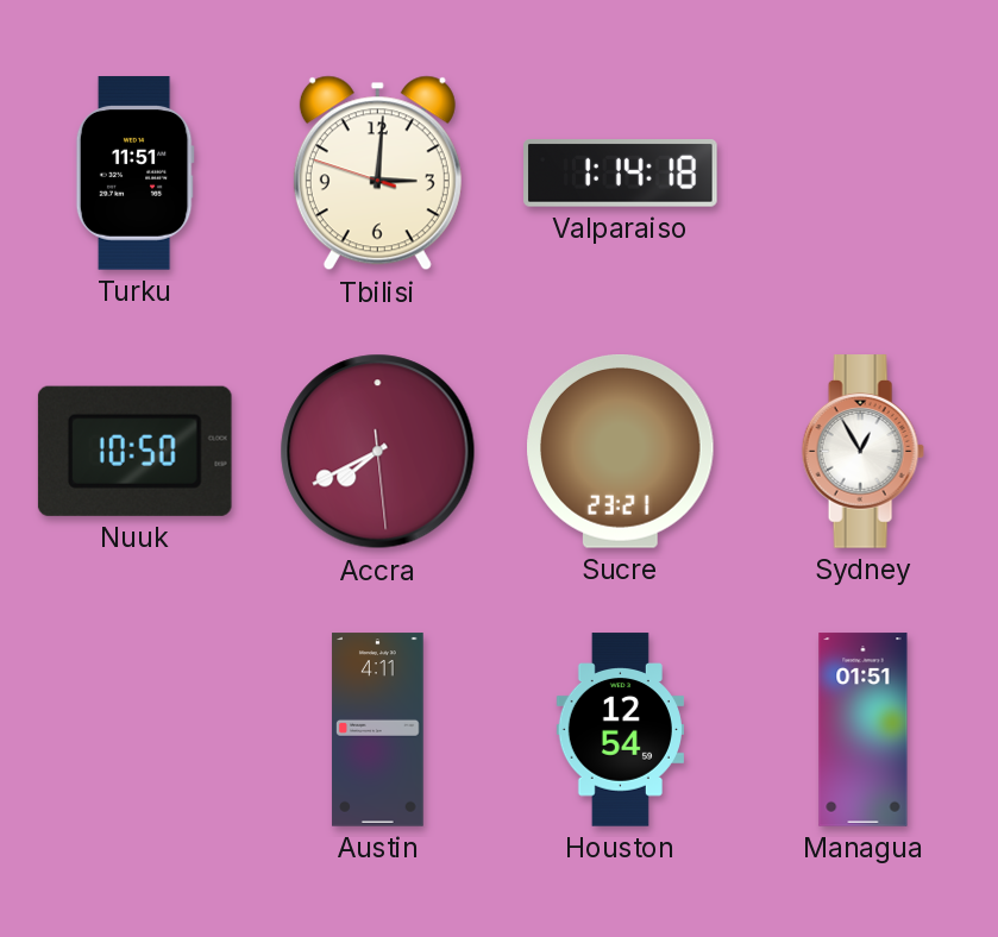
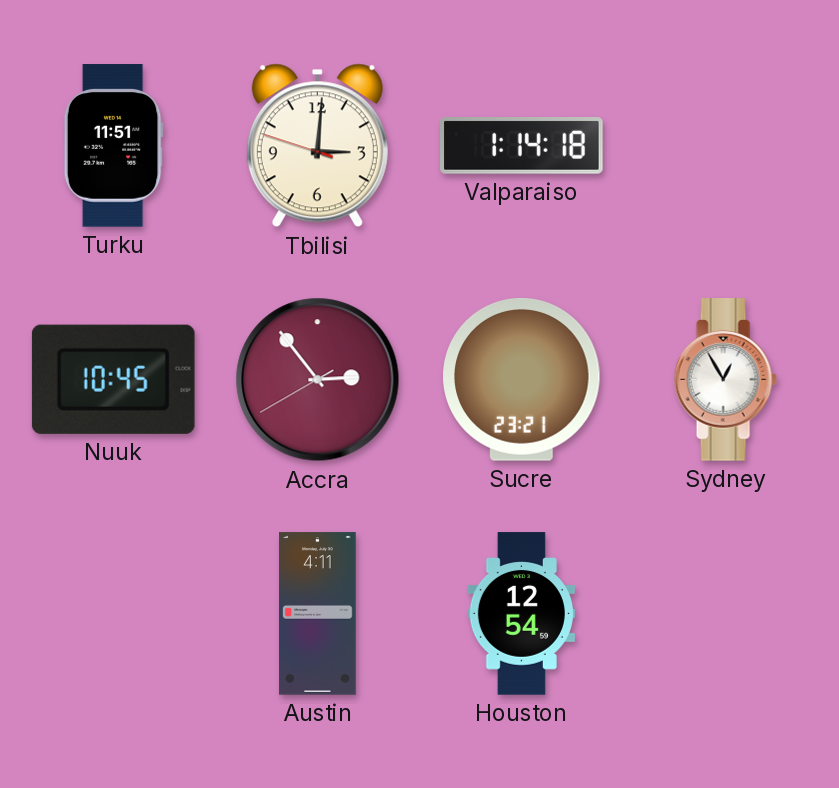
Nuuk: 10:50 -> 10:45 (113, 379)
Accra: 7:40 -> 2:53 (318, 380)
Managua: 01:51 -> none (864, 730)
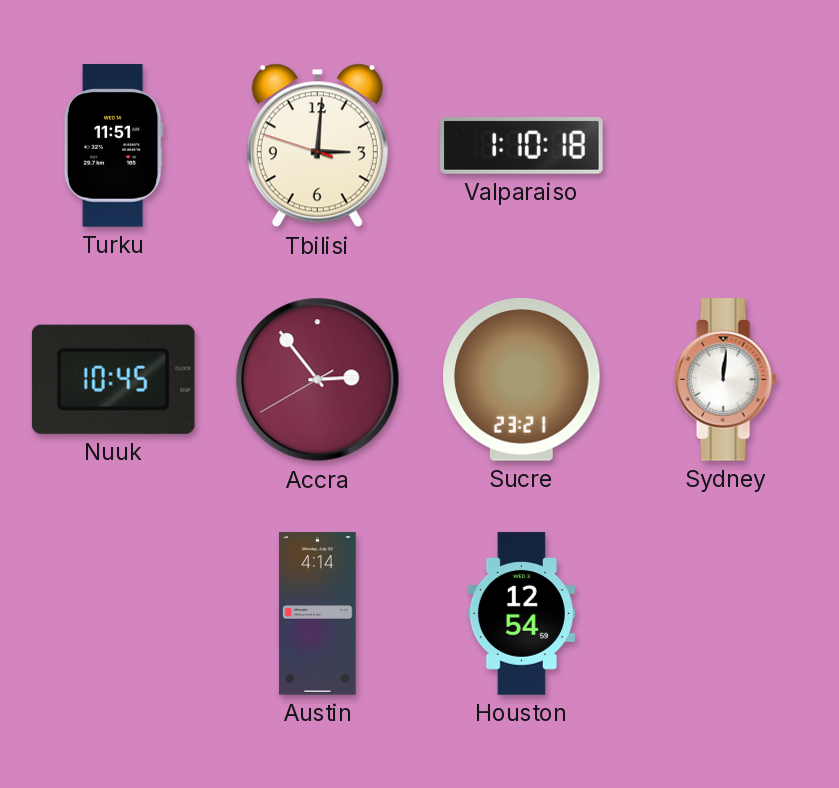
Valparaiso: 1:14 -> 1:10 (522, 146)
Sydney: 12:55 -> 12:01 (725, 380)
Austin: 4:11 -> 4:14 (318, 614)
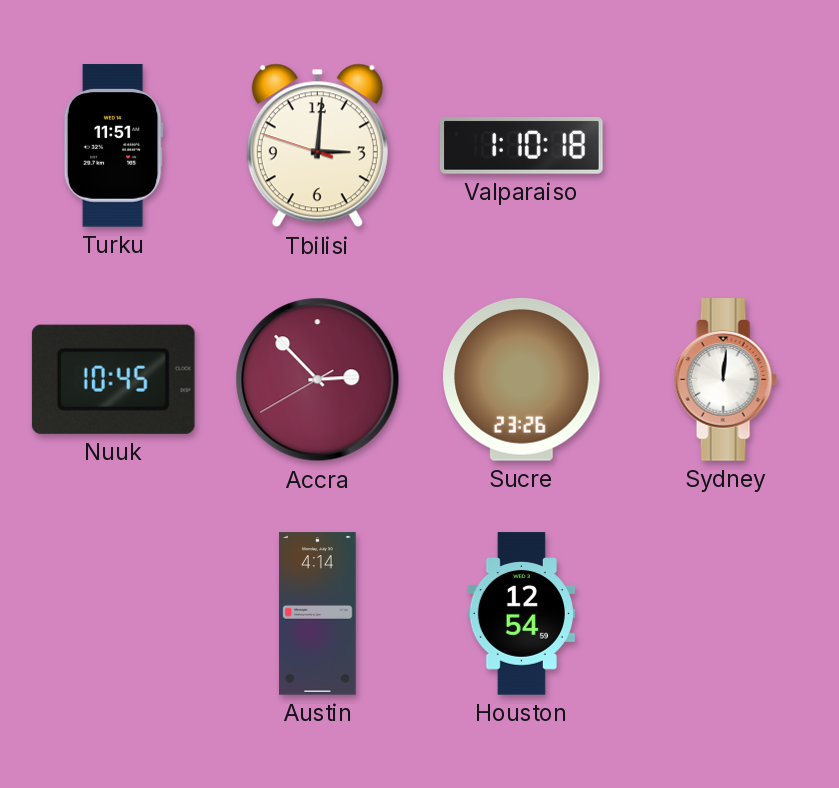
Accra: 2:53 -> 2:52 (318, 380)
Sucre: 23:21 -> 23:26 (522, 380)
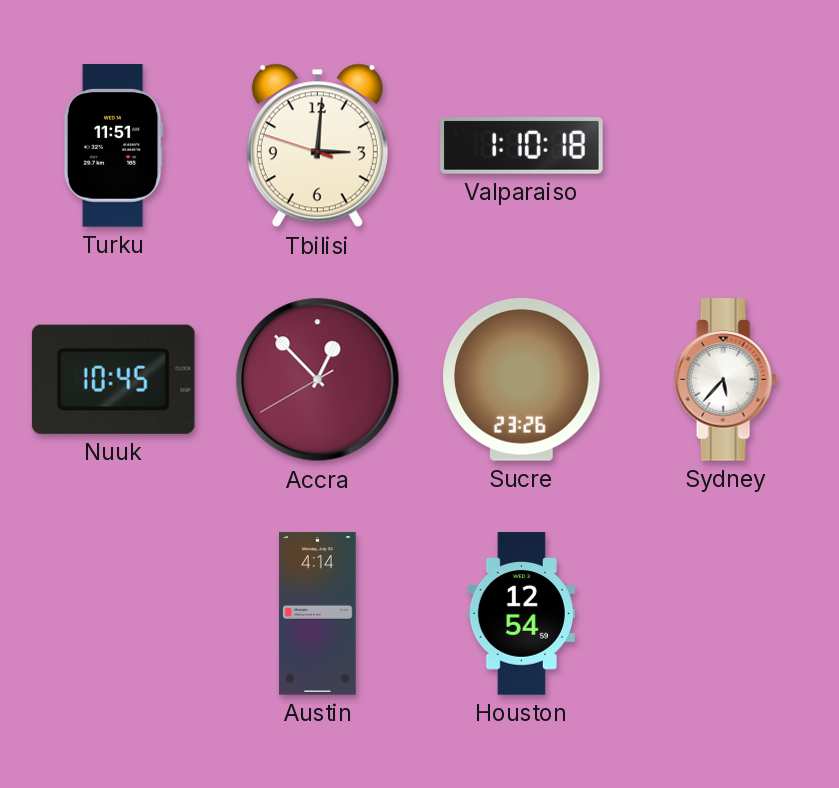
Accra: 2:52 -> 12:52 (318, 380)
Sydney: 12:01 -> 5:37 (725, 380)
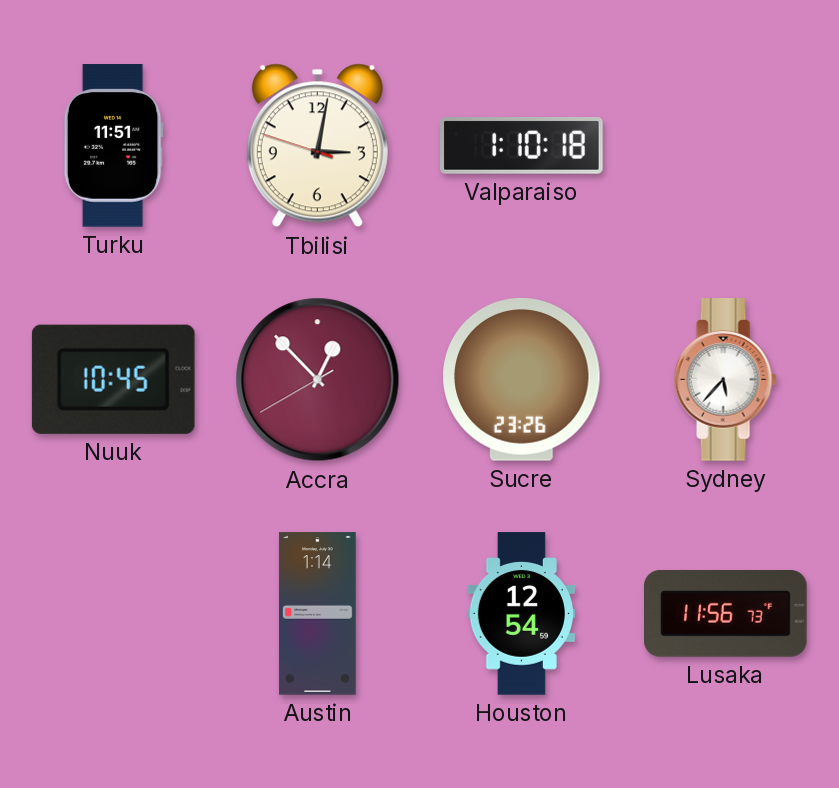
Tbilisi: 3:00 -> 3:01 (317, 146)
Austin: 4:14 -> 1:14 (318, 614)
Lusaka: none -> 11:56 (726, 614)
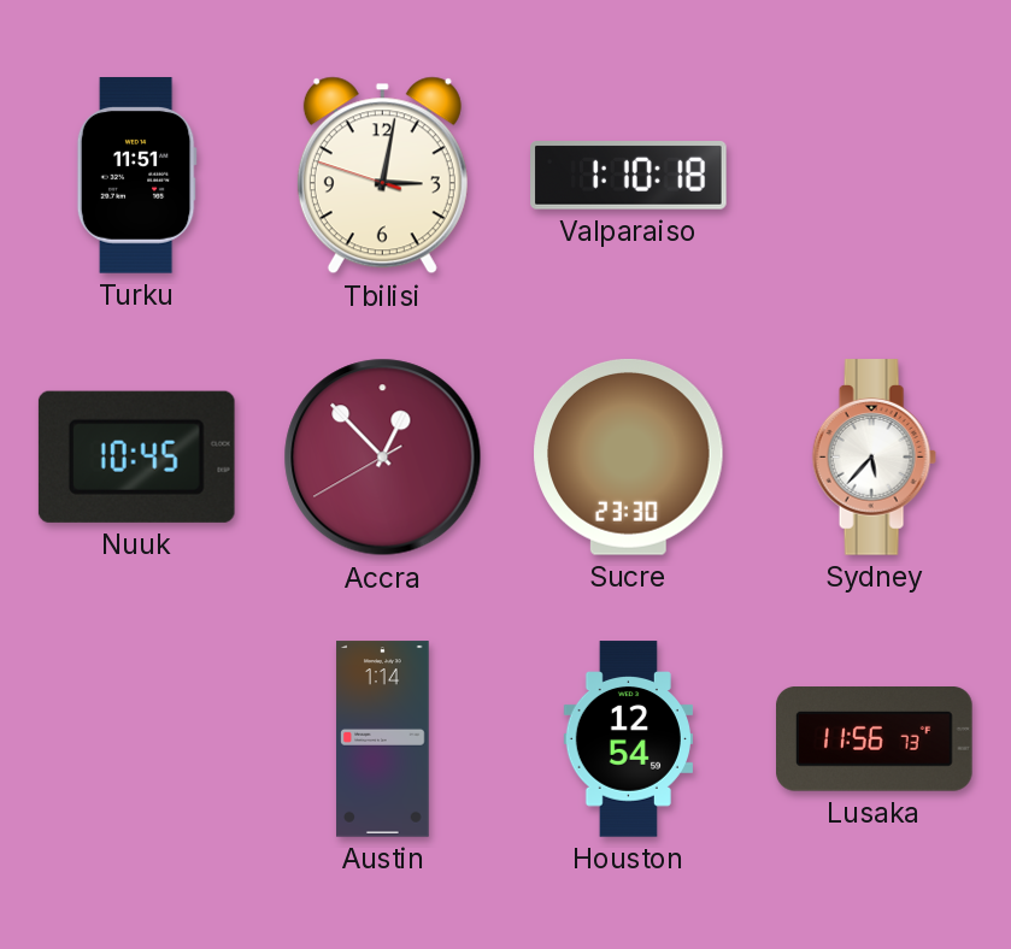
Sucre: 23:26 -> 23:30 (629, 458)
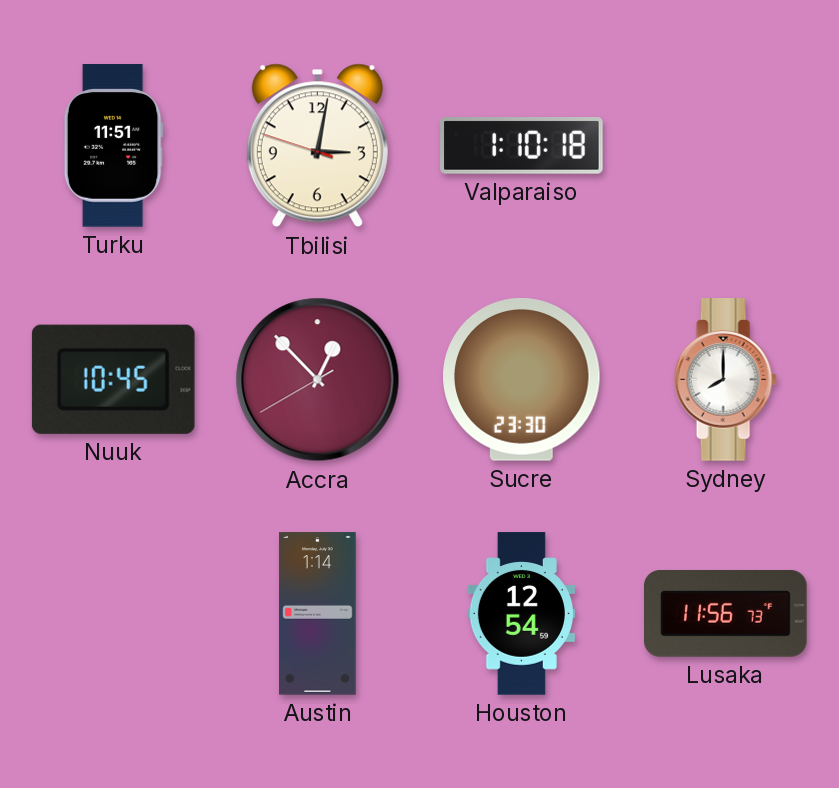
Sydney: 5:37 -> 8:00 (725, 380)
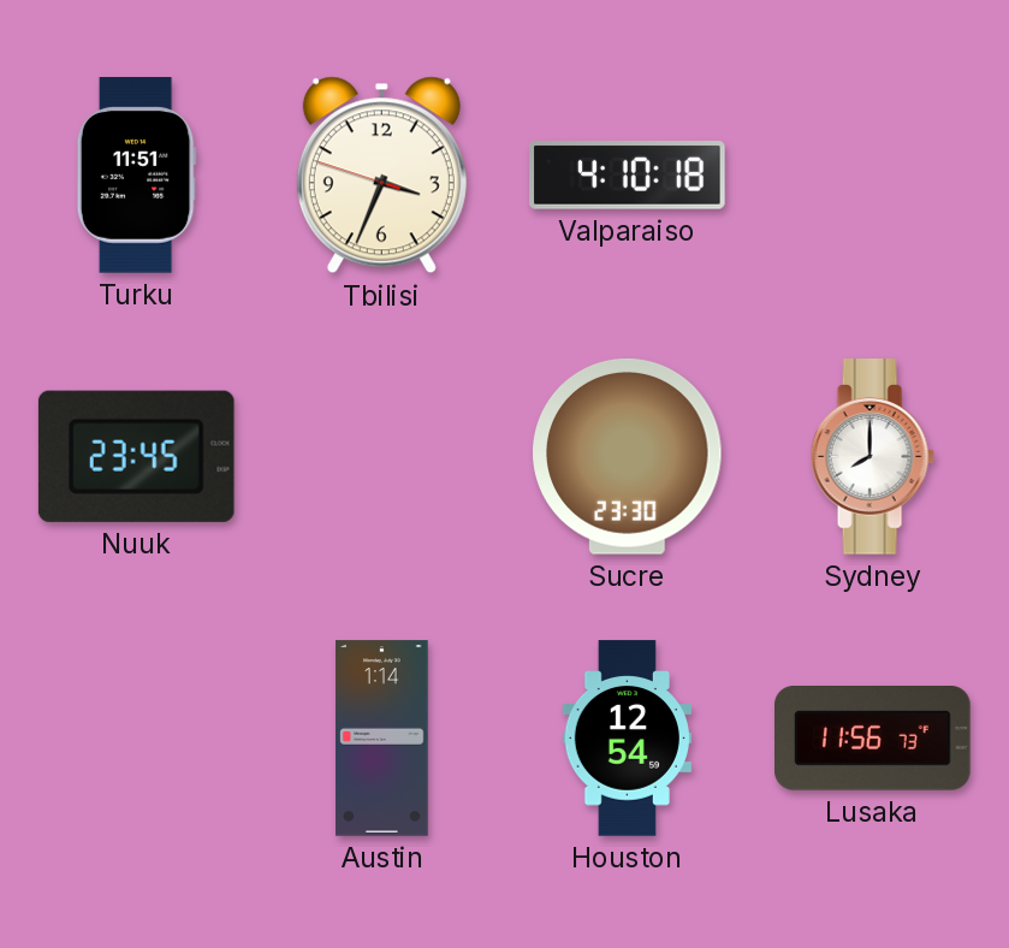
Tbilisi: 3:01 -> 3:33 (381, 176)
Valparaiso: 1:10 -> 4:10 (628, 176)
Nuuk: 10:45 -> 23:45 (136, 456)
Accra: 12:52 -> none (318, 380)
